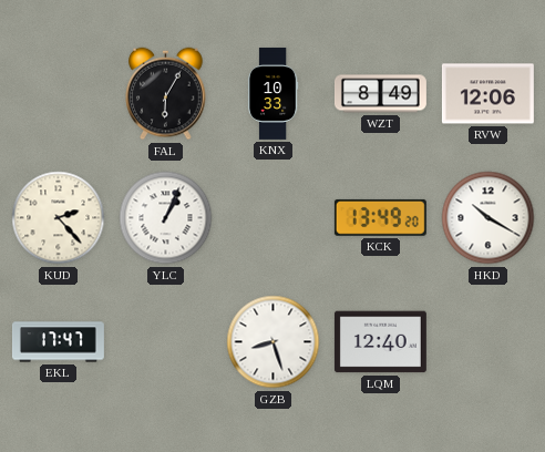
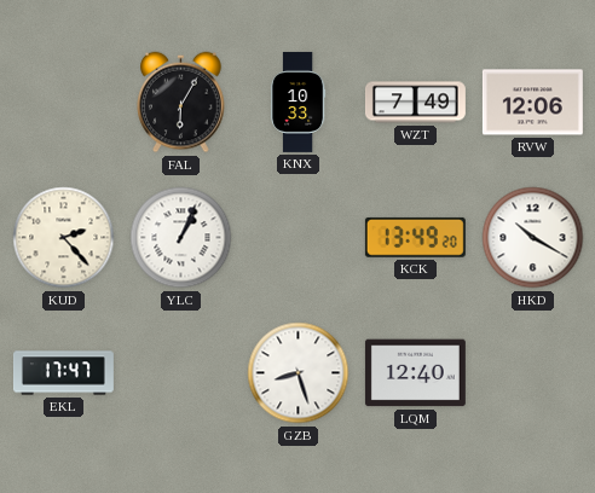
WZT: 8:49 -> 7:49 (415, 103)
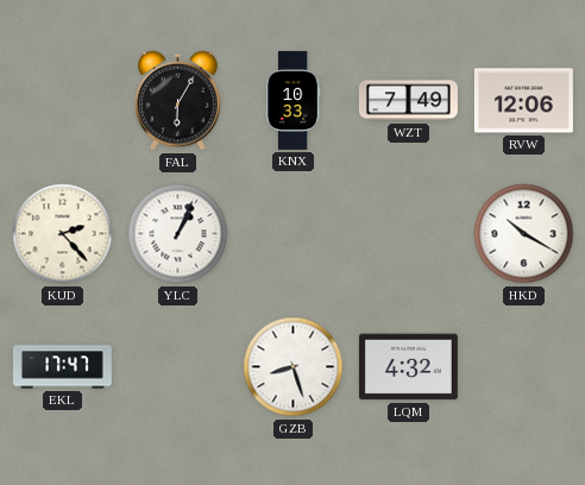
KCK: 13:49 -> none (415, 237)
LQM: 12:40 -> 4:32 (408, 367)
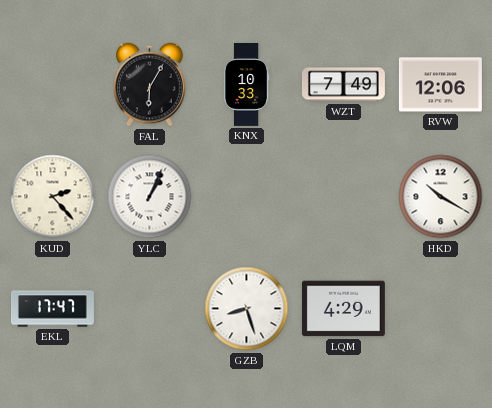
LQM: 4:32 -> 4:29 (343, 309)
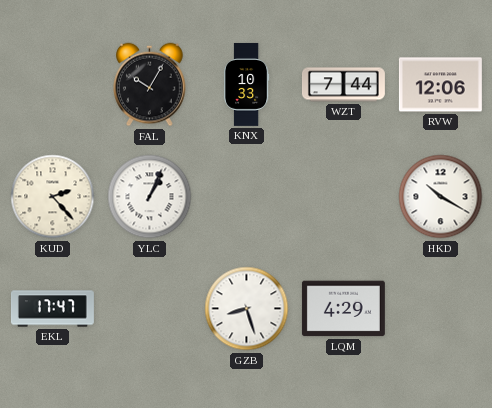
FAL: 6:05 -> 10:05 (150, 85)
WZT: 7:49 -> 7:44 (343, 85)
